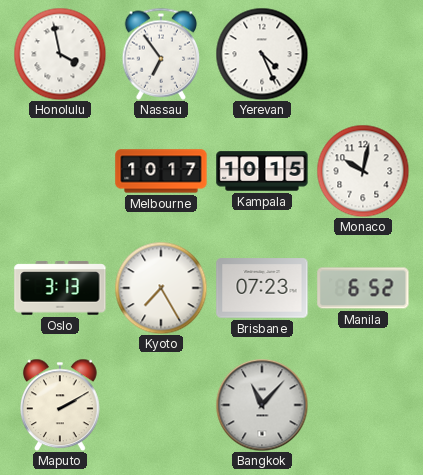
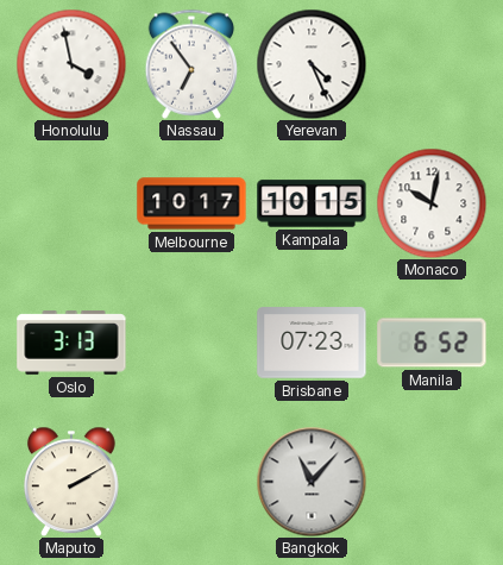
Kyoto: 7:25 -> none (161, 288)
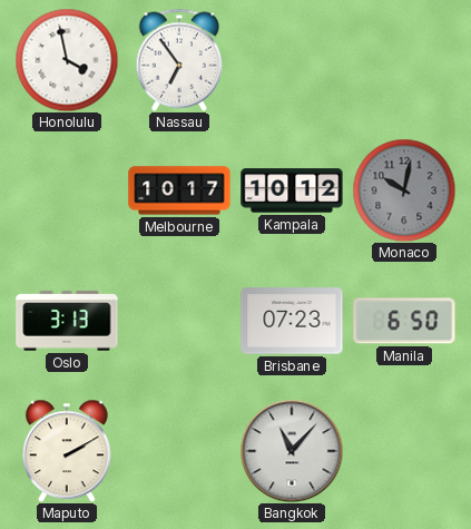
Yerevan: 4:26 -> none (312, 64)
Kampala: 10:15 -> 10:12 (292, 190)
Monaco dial: white -> grey (404, 190)
Manila: 6:52 -> 6:50 (404, 321)
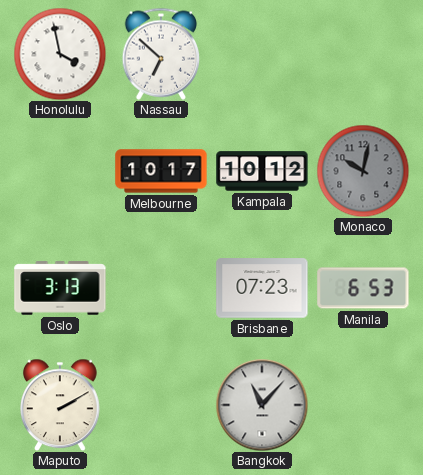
Nassau: 6:54 -> 6:52 (161, 54)
Manila: 6:50 -> 6:53 (363, 288)
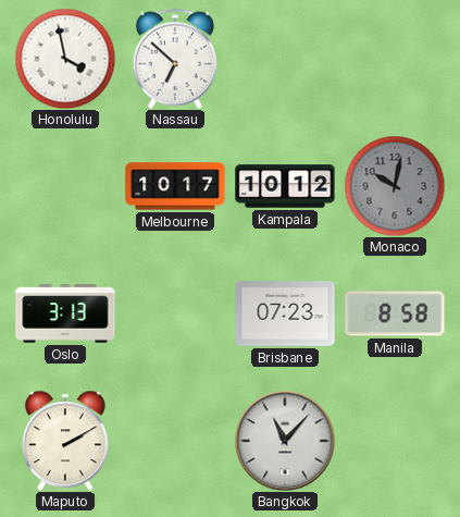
Manila: 6:53 -> 8:58 (395, 313)
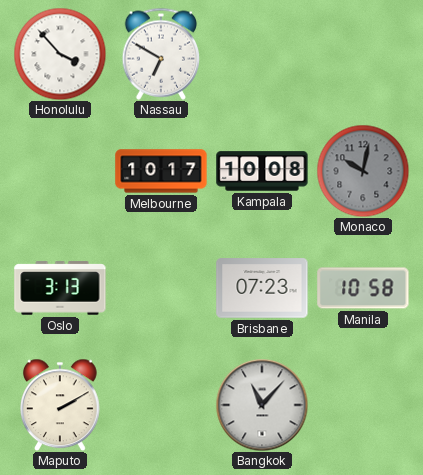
Honolulu: 3:58 -> 3:53 (60, 54)
Nassau: 6:52 -> 6:50 (161, 54)
Kampala: 10:12 -> 10:08 (262, 171)
Manila: 8:58 -> 10:58 (363, 288)
